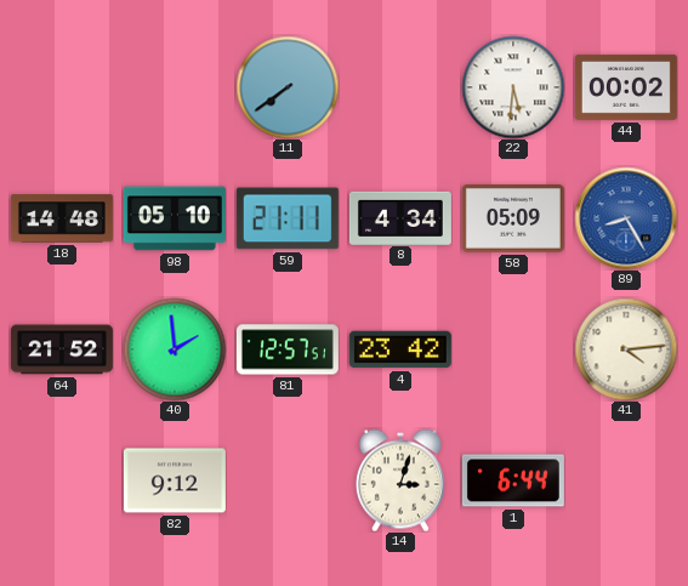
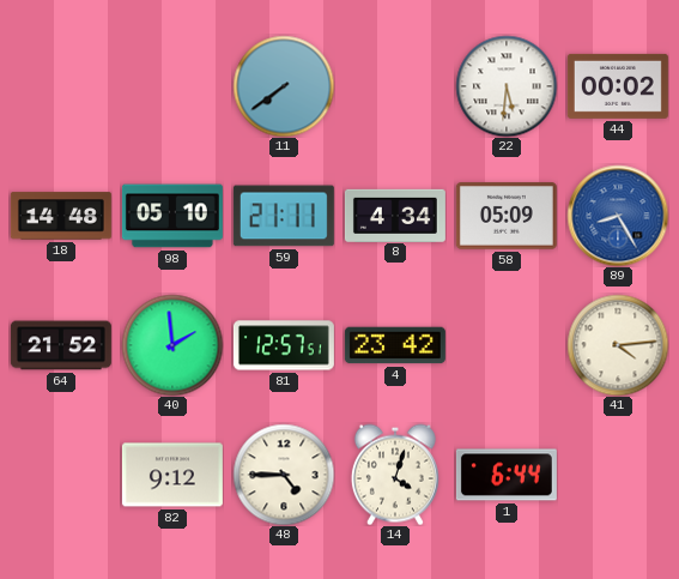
48: none -> 4:45 (284, 475)
14: 3:03 -> 4:03 (395, 475)
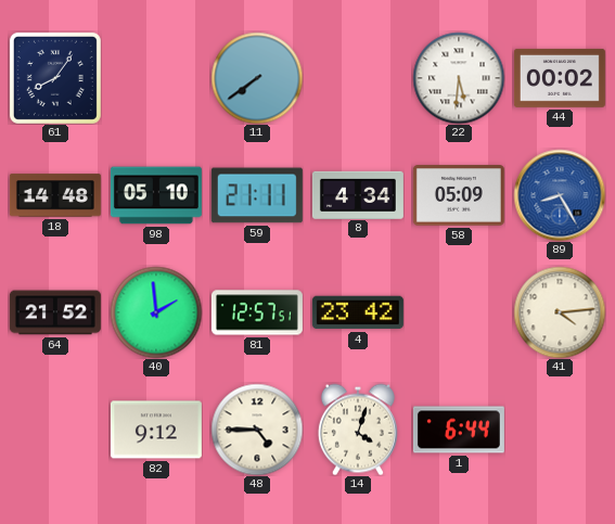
61: none -> 8:06 (55, 78)
